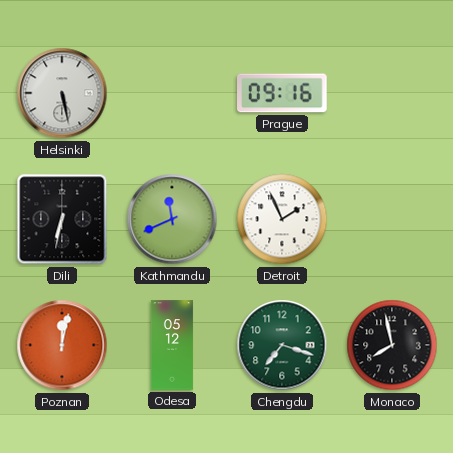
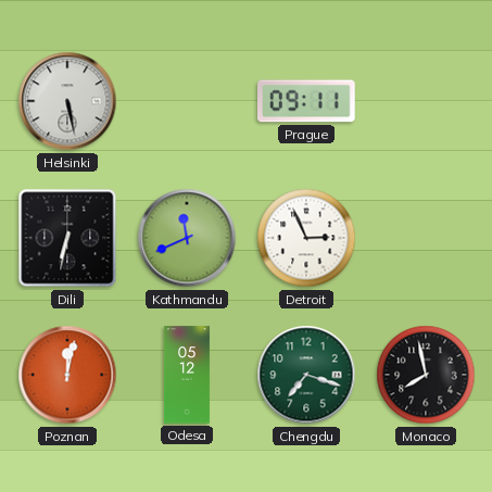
Prague: 09:16 -> 09:11 (307, 101)
Detroit: 1:56 -> 2:56 (306, 238)
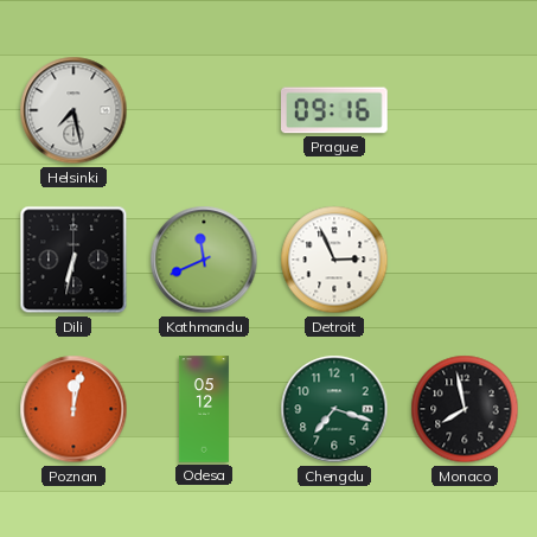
Helsinki: 5:28 -> 7:28 (73, 110)
Prague: 09:11 -> 09:16 (335, 110)
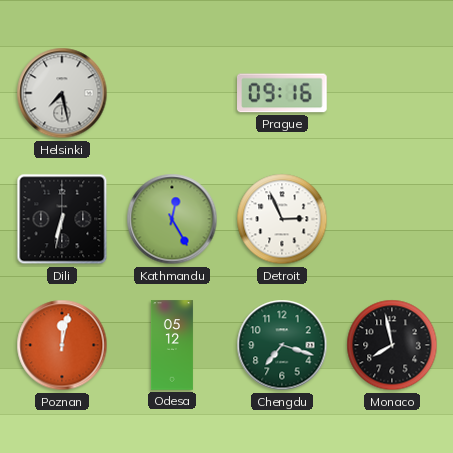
Kathmandu: 11:41 -> 12:25 (172, 219)
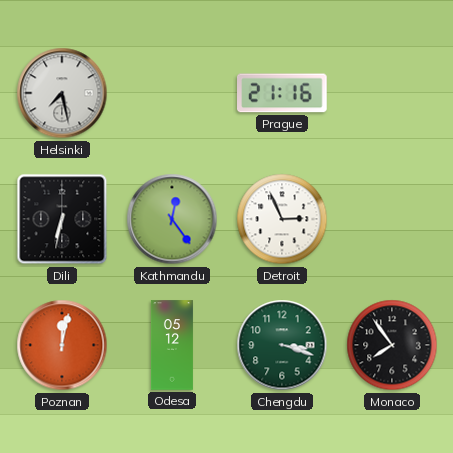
Prague: 09:16 -> 21:16 (283, 93)
Kathmandu: 12:25 -> 12:24 (172, 219)
Chengdu: 7:18 -> 3:18 (282, 345)
Monaco: 7:58 -> 7:54 (392, 345)
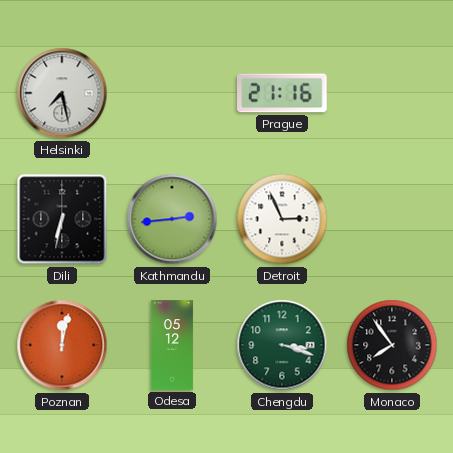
Kathmandu: 12:24 -> 2:44 (172, 219)
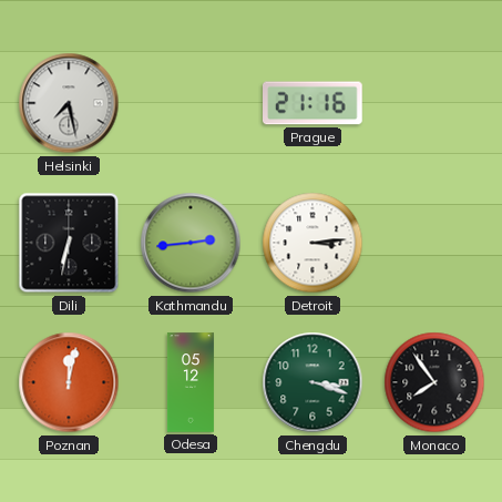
Detroit: 2:56 -> 3:14 (313, 243)
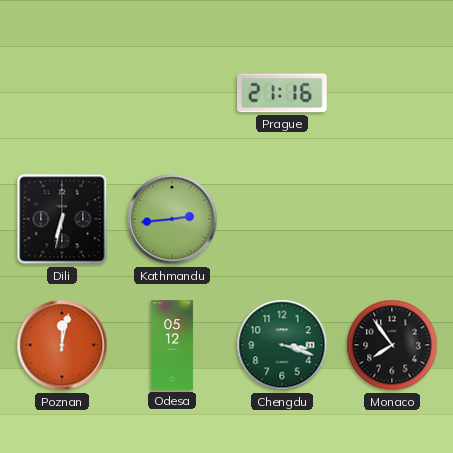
Helsinki: 7:28 -> none (69, 103)
Detroit: 3:14 -> none (313, 243)
